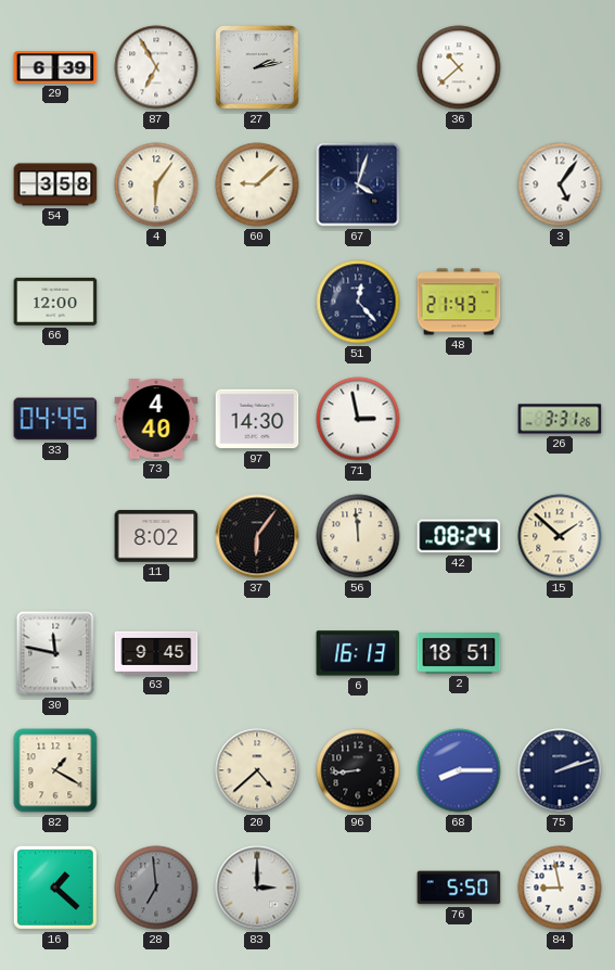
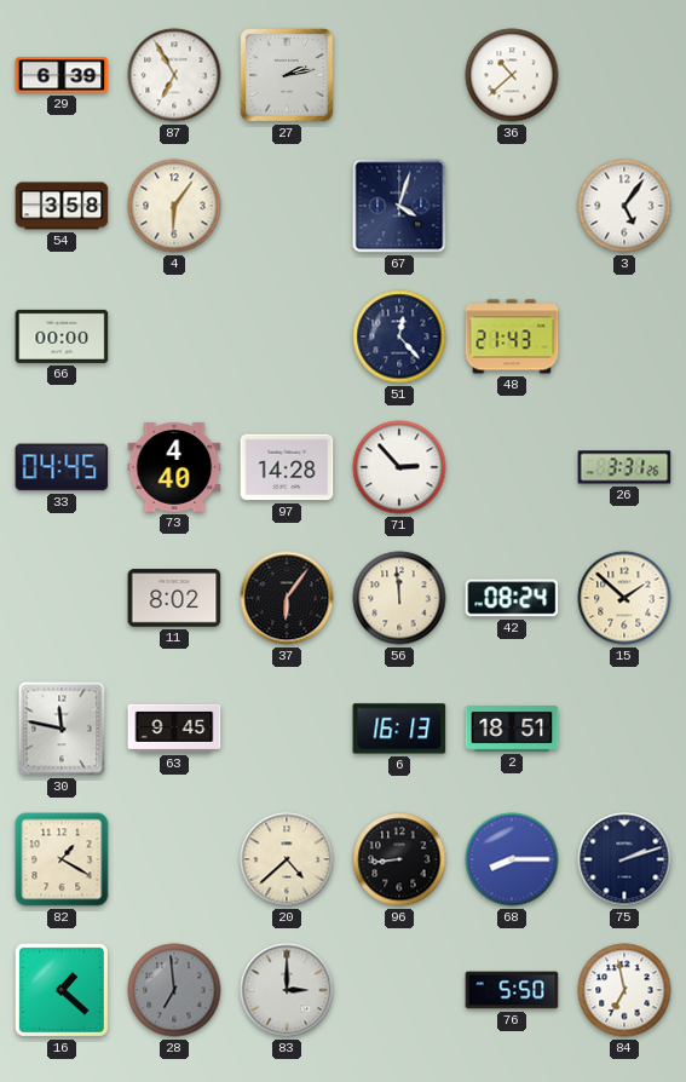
60: 9:08 -> none (257, 184)
66: 12:00 -> 00:00 (62, 336)
97: 14:30 -> 14:28 (287, 467)
71: 2:58 -> 2:53 (399, 467)
84: 8:58 -> 6:58 (624, 990)
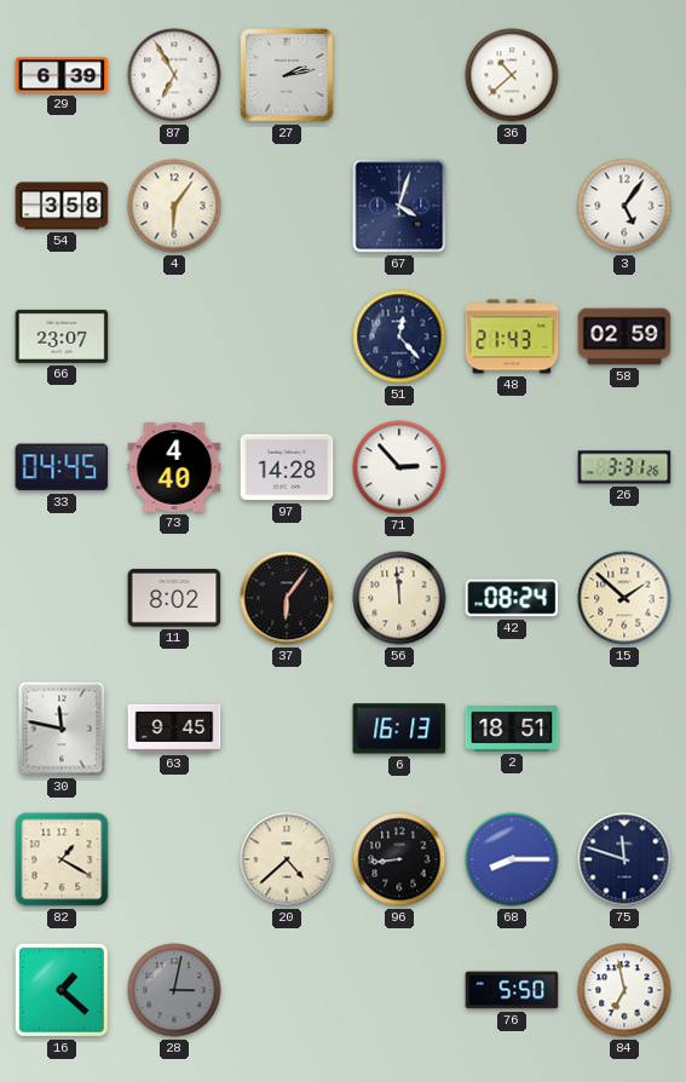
66: 00:00 -> 23:07 (62, 336)
58: none -> 02:59 (624, 336)
75: 2:12 -> 11:48 (624, 859)
28: 6:59 -> 3:02 (174, 990)
83: 3:00 -> none (287, 990)
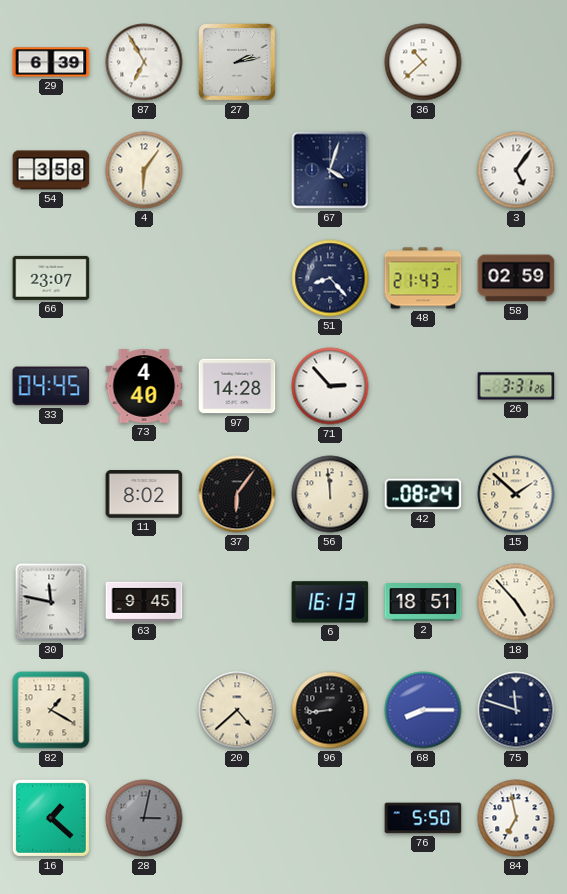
51: 12:23 -> 8:23 (330, 278)
18: none -> 4:53 (516, 602)
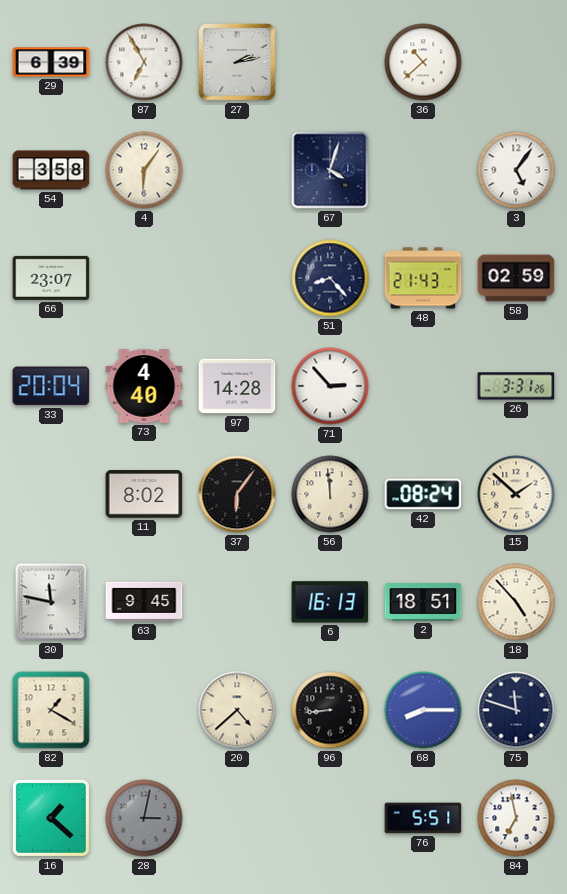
33: 04:45 -> 20:04 (51, 386)
76: 5:50 -> 5:51 (423, 818)
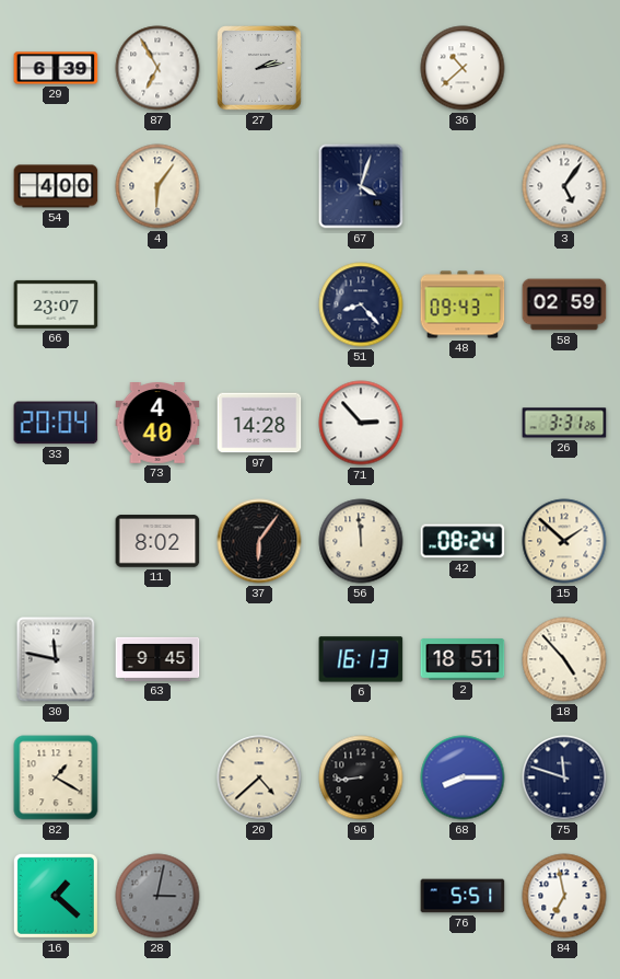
54: 3:58 -> 4:00 (56, 186)
48: 21:43 -> 09:43 (463, 304)
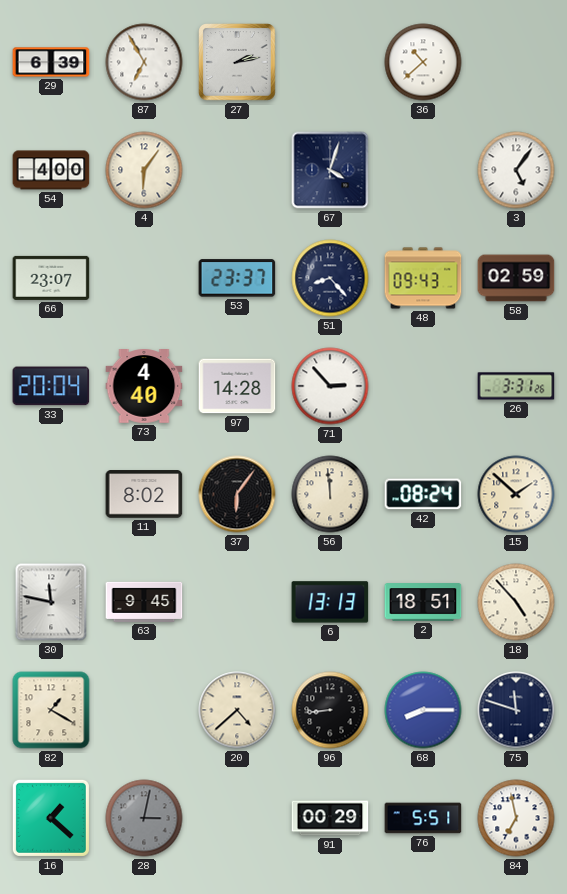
53: none -> 23:37 (237, 278)
6: 16:13 -> 13:13 (330, 602)
91: none -> 00:29 (330, 818)
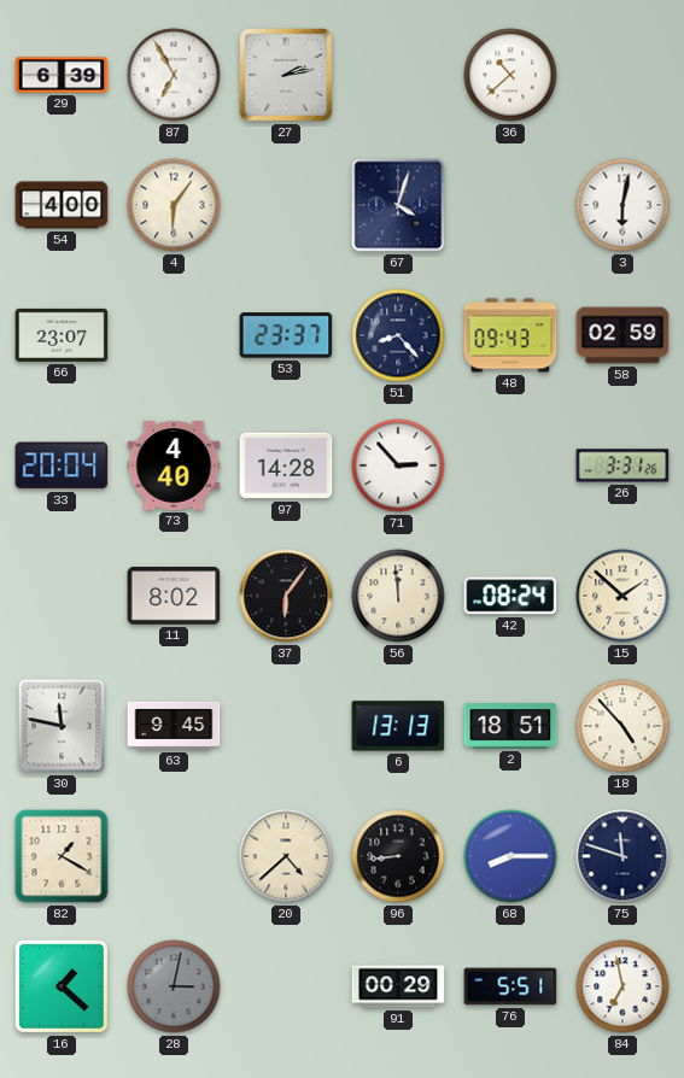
3: 5:06 -> 6:02 (622, 205)
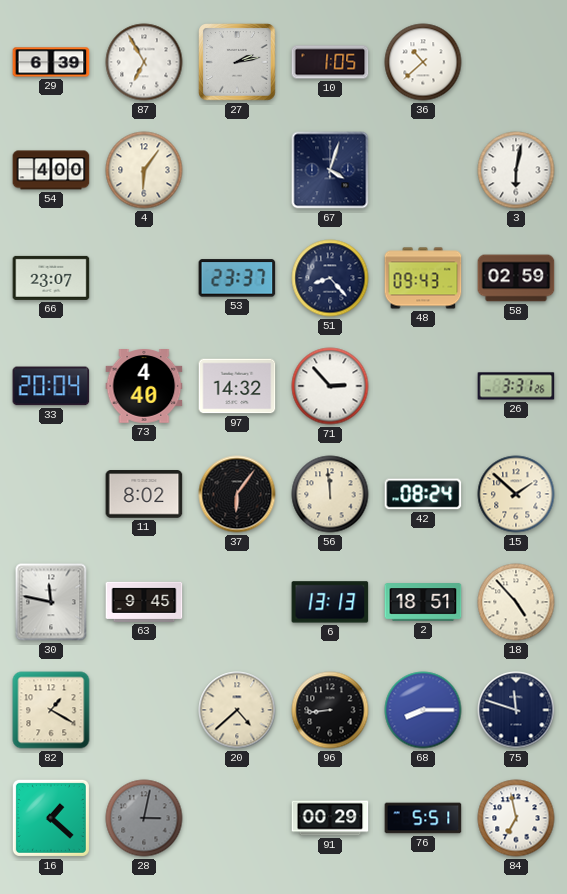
10: none -> 1:05 (330, 62)
97: 14:28 -> 14:32 (237, 386)
